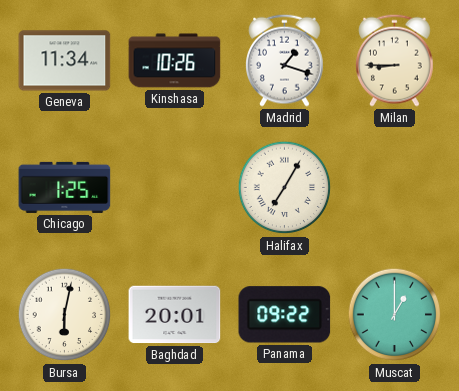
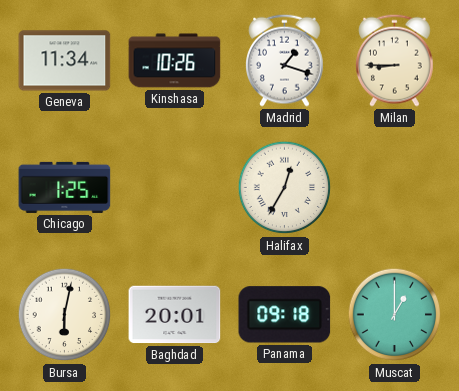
Halifax: 7:05 -> 12:35 (285, 188)
Panama: 09:22 -> 09:18 (285, 315)
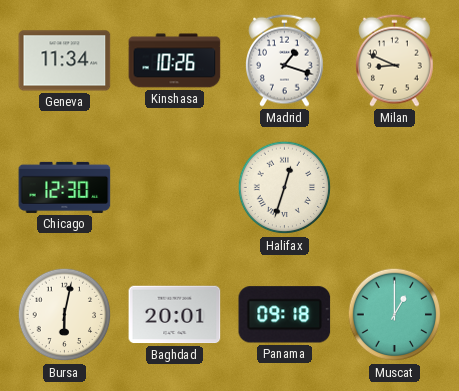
Milan: 8:45 -> 8:49 (395, 60)
Chicago: 1:25 -> 12:30 (65, 187)
Halifax: 12:35 -> 12:33 (285, 188)
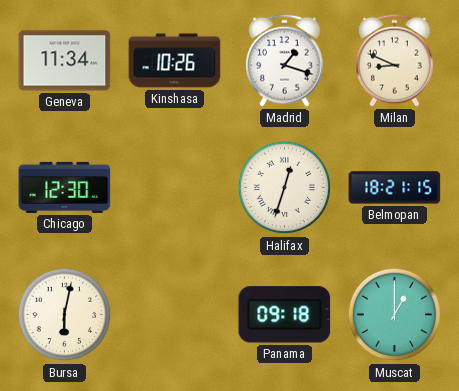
Belmopan: none -> 18:21 (395, 188)
Baghdad: 20:01 -> none (175, 315)
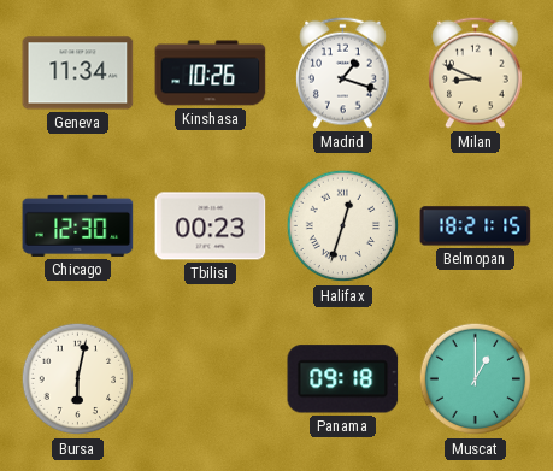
Tbilisi: none -> 00:23 (211, 226)
